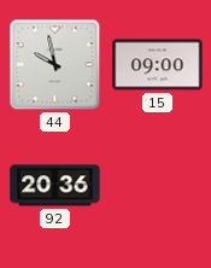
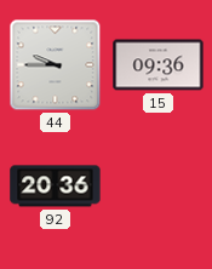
44: 9:58 -> 9:45 (56, 65)
15: 09:00 -> 09:36 (159, 65)
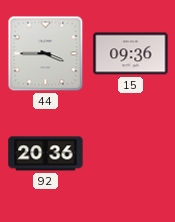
44: 9:45 -> 3:45 (46, 54)
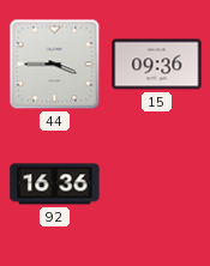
92: 20:36 -> 16:36 (55, 185)
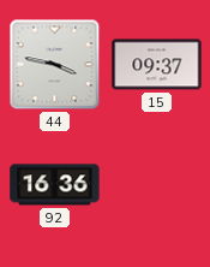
44: 3:45 -> 3:47 (55, 65)
15: 09:36 -> 09:37 (157, 65)
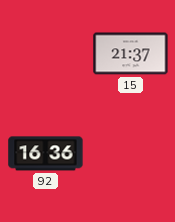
44: 3:47 -> none (55, 65)
15: 09:37 -> 21:37 (131, 54)
